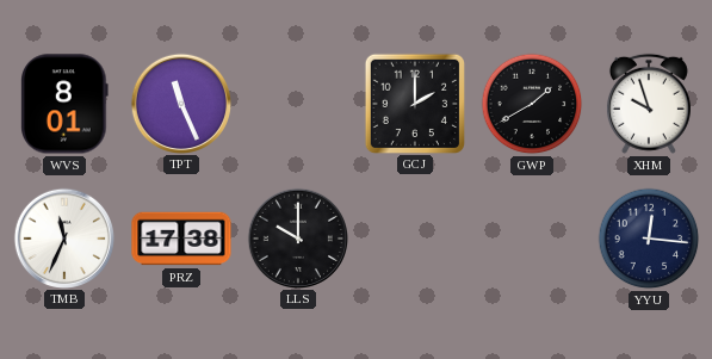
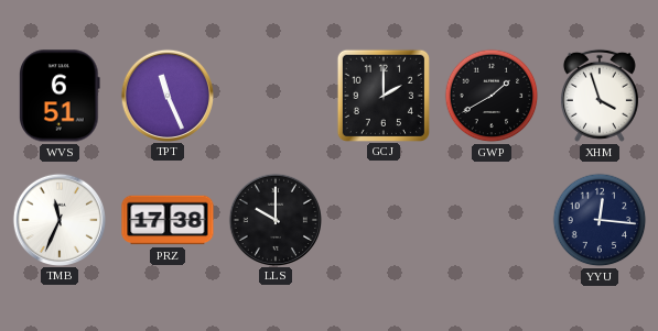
WVS: 8:01 -> 6:51 (60, 96)
XHM: 9:57 -> 3:57 (600, 96)
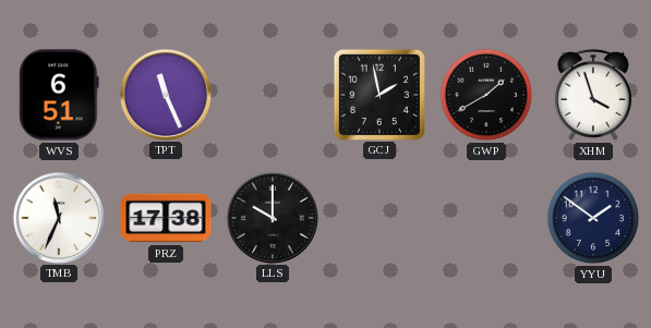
GCJ: 2:00 -> 1:58 (378, 94)
YYU: 12:16 -> 1:51 (593, 218)
